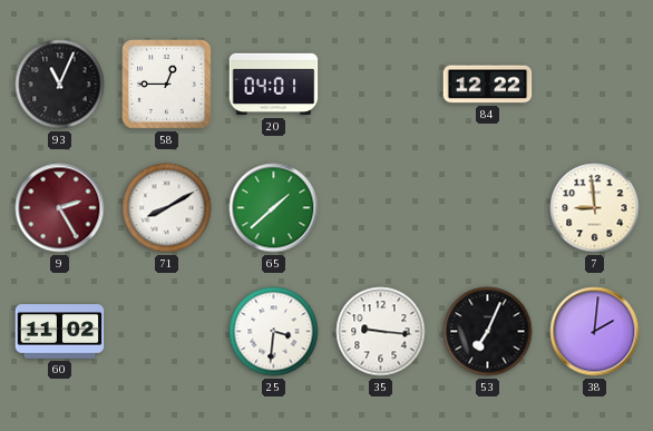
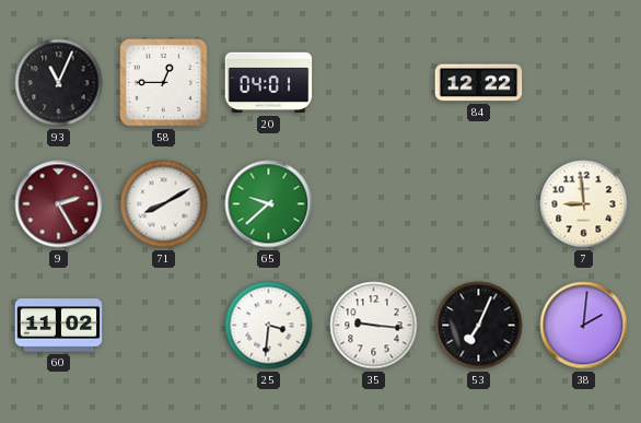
65: 1:38 -> 9:38 (269, 204)
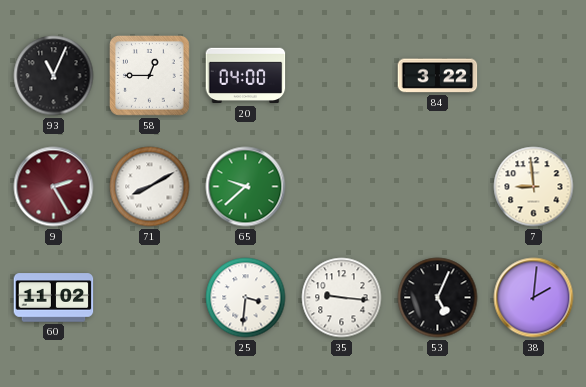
20: 04:01 -> 04:00 (246, 76)
84: 12:22 -> 3:22 (438, 76)
53: 7:04 -> 5:04 (438, 298)
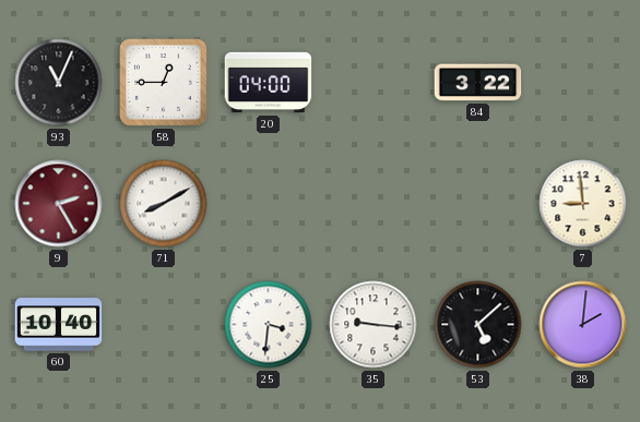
65: 9:38 -> none (246, 187)
60: 11:02 -> 10:40 (59, 325)
53: 5:04 -> 5:08 (478, 325)
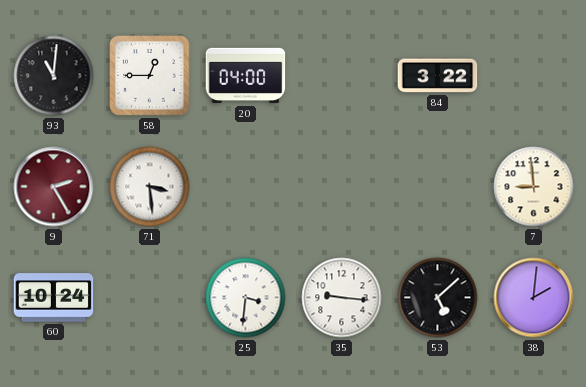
93: 11:04 -> 11:01 (54, 76)
71: 8:10 -> 3:29 (150, 187)
60: 10:40 -> 10:24 (54, 298)
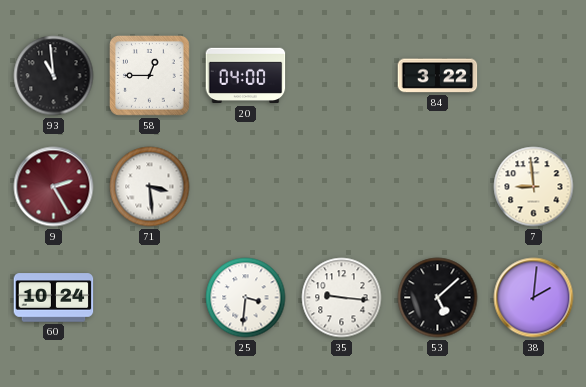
93: 11:01 -> 10:59 (54, 76)
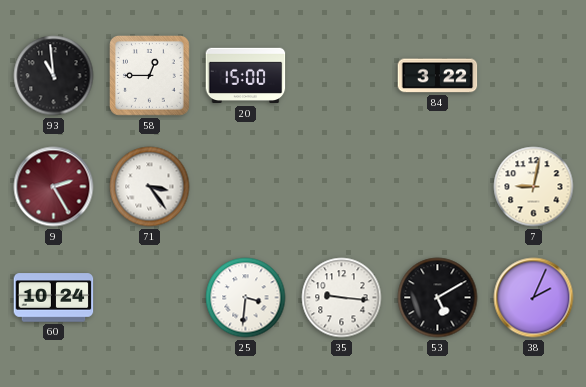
20: 04:00 -> 15:00 (246, 76)
71: 3:29 -> 3:24 (150, 187)
7: 8:59 -> 9:02 (534, 187)
53: 5:08 -> 5:10 (438, 298)
38: 2:01 -> 2:04 (534, 298)
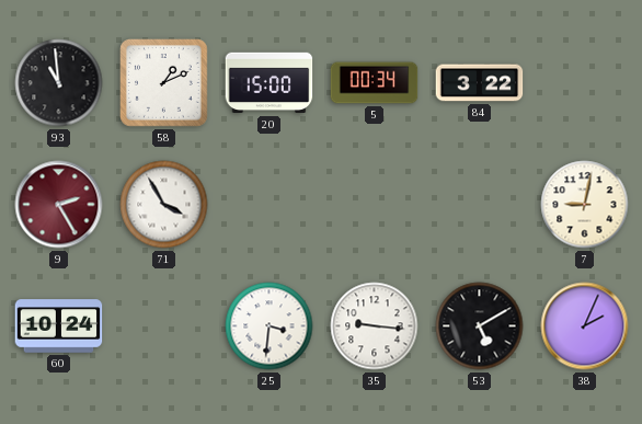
58: 12:45 -> 1:11 (164, 83)
5: none -> 00:34 (375, 83)
71: 3:24 -> 3:55 (164, 205)
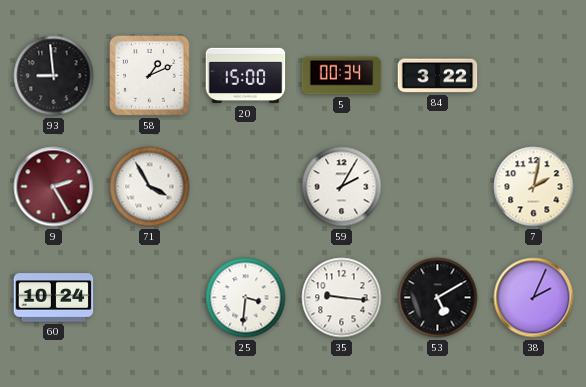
93: 10:59 -> 8:59 (54, 76)
59: none -> 2:05 (342, 187)
7: 9:02 -> 2:02 (534, 187)
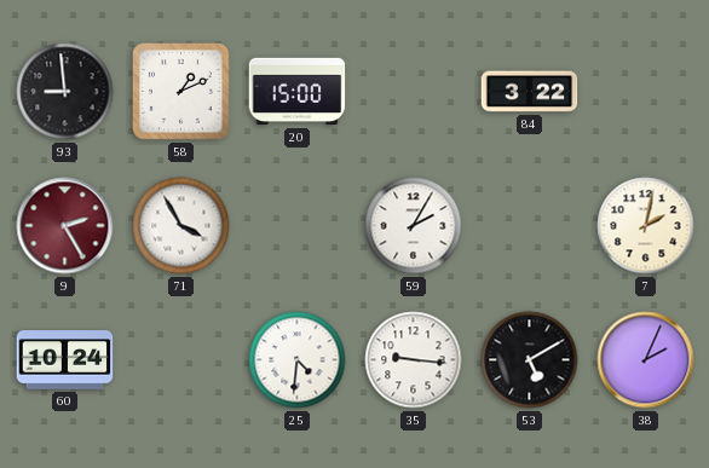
5: 00:34 -> none (342, 76)
25: 3:31 -> 4:31 (298, 360)
